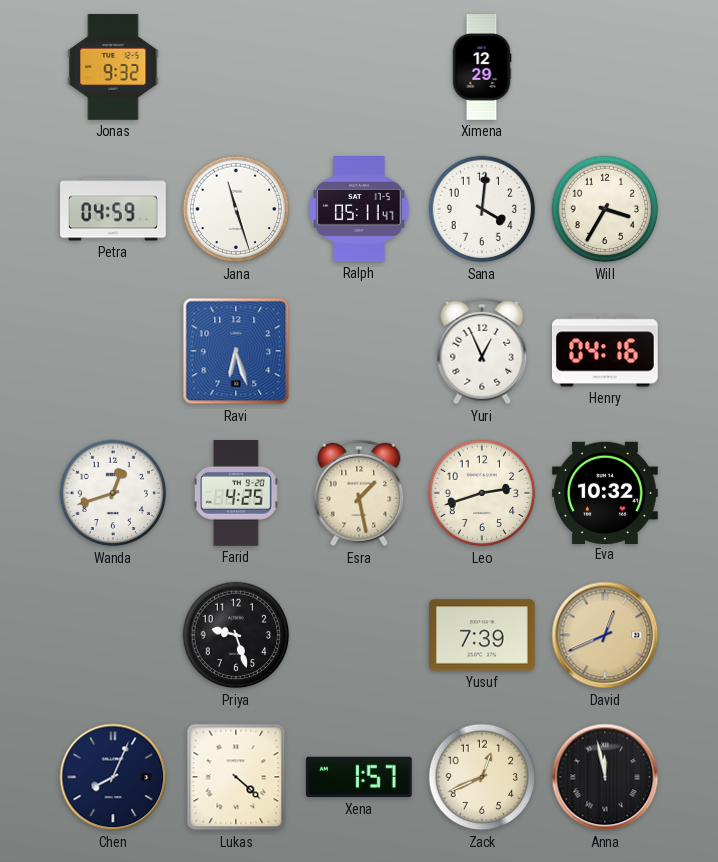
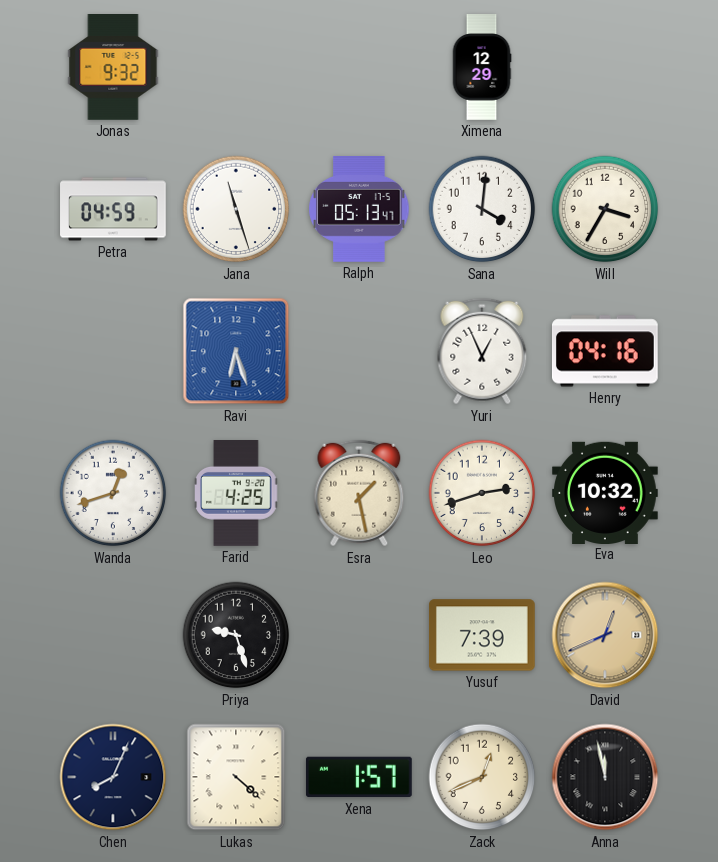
Ralph: 05:11 -> 05:13 (359, 210)
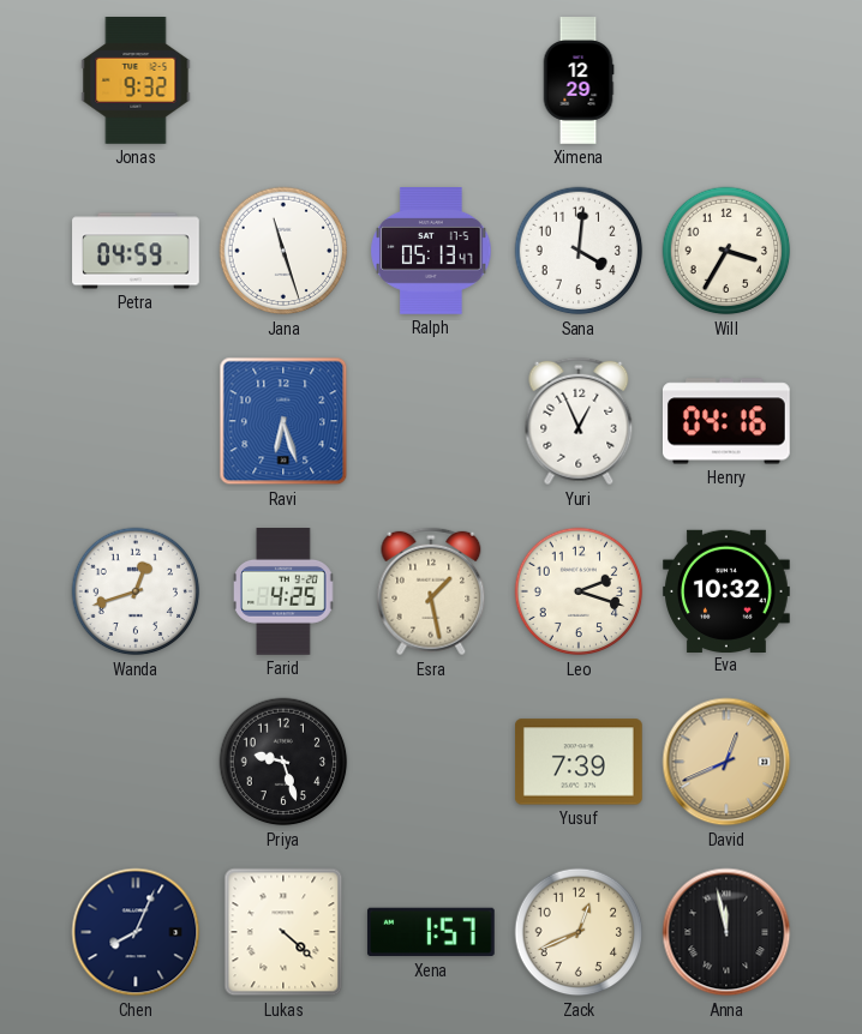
Leo: 2:42 -> 2:18 (579, 591)
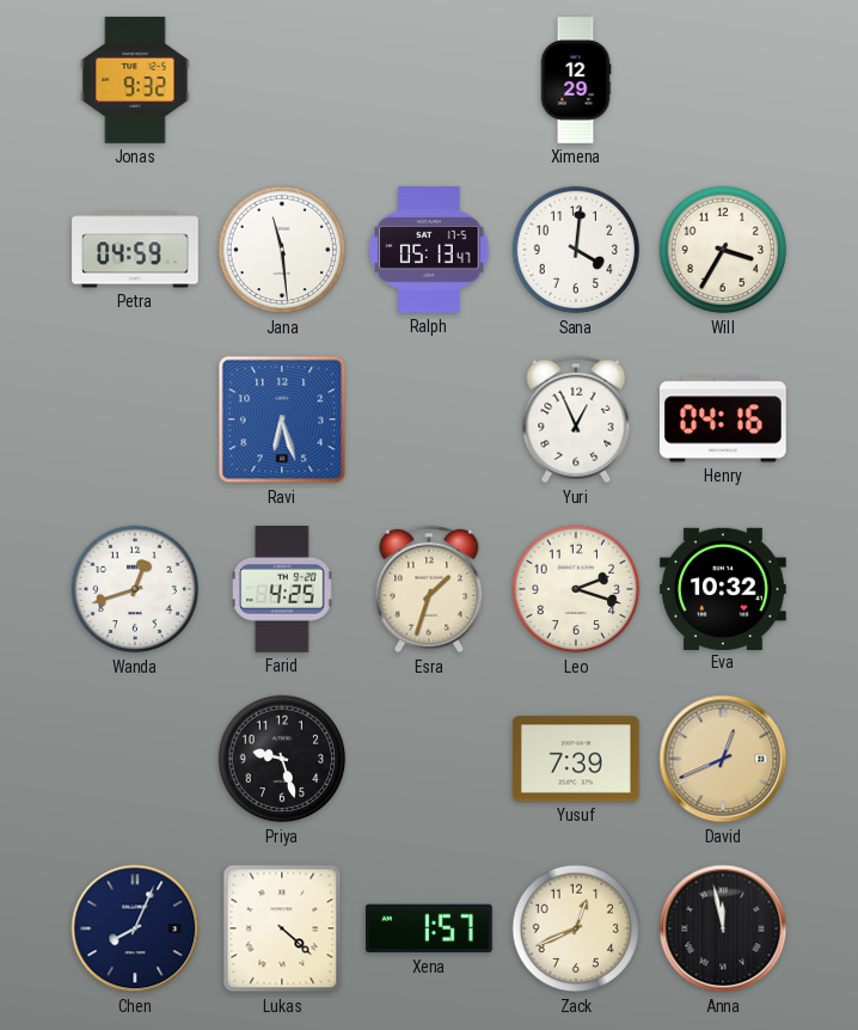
Jana: 11:27 -> 11:29 (282, 250)
Esra: 1:28 -> 1:33 (429, 589)
